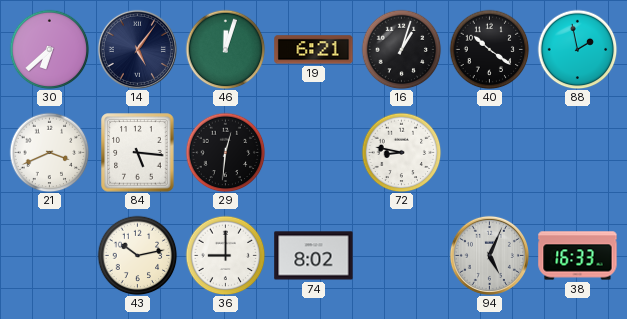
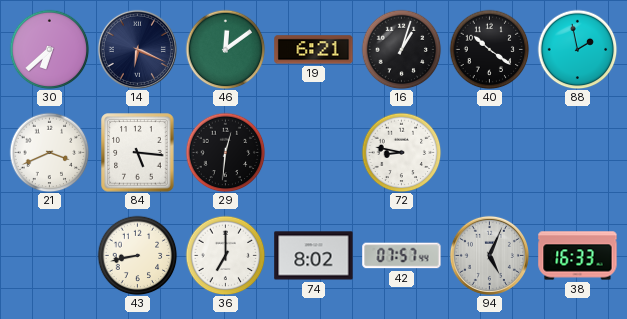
14: 5:06 -> 6:19 (137, 49)
46: 12:03 -> 12:09 (225, 49)
43: 10:13 -> 8:43 (137, 255)
36: 9:00 -> 7:00 (225, 255)
42: none -> 07:57 (402, 256)
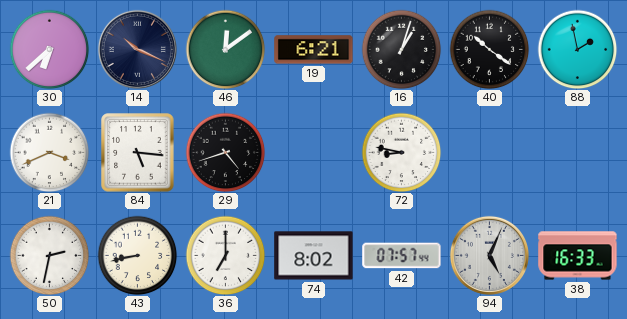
14: 6:19 -> 10:19 (137, 49)
29: 12:31 -> 4:42 (225, 152)
50: none -> 2:32 (49, 255)
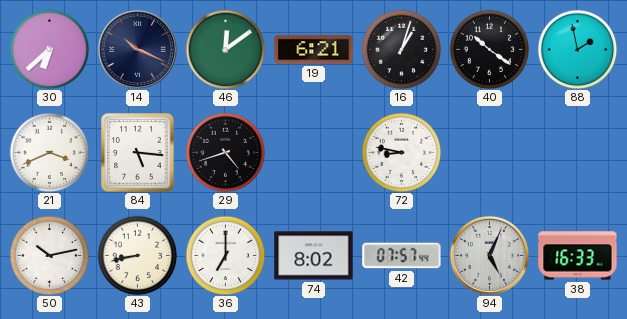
50: 2:32 -> 10:13 (49, 255)
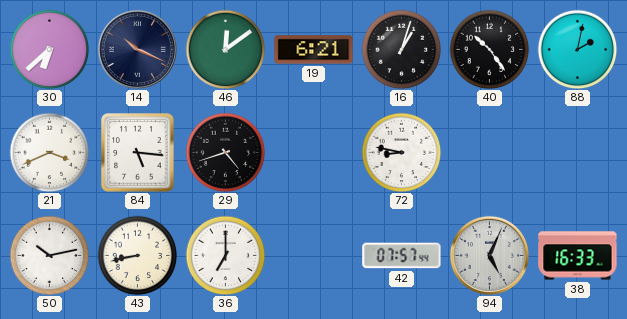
40: 10:21 -> 10:24 (489, 49)
88: 1:58 -> 2:02 (577, 49)
74: 8:02 -> none (314, 256)
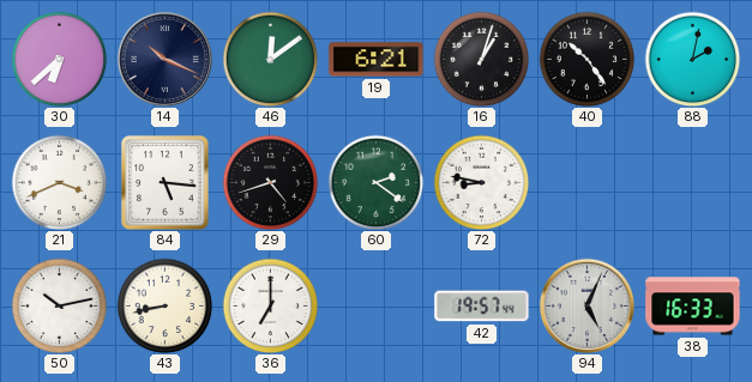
60: none -> 2:21 (375, 182)
42: 07:57 -> 19:57 (482, 307)
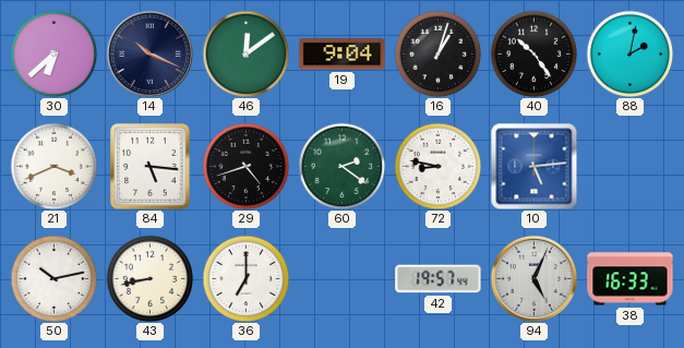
19: 6:21 -> 9:04 (343, 55)
10: none -> 5:14 (533, 166)
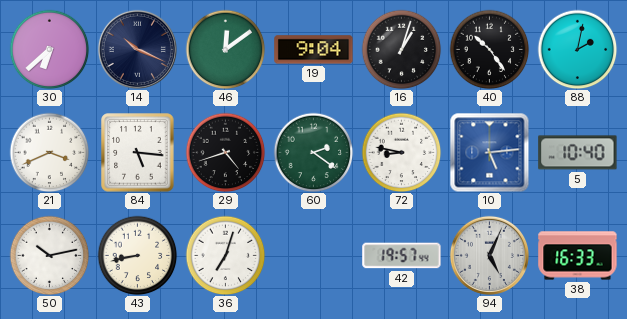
5: none -> 10:40 (578, 153)
36: 7:00 -> 7:03 (225, 255)
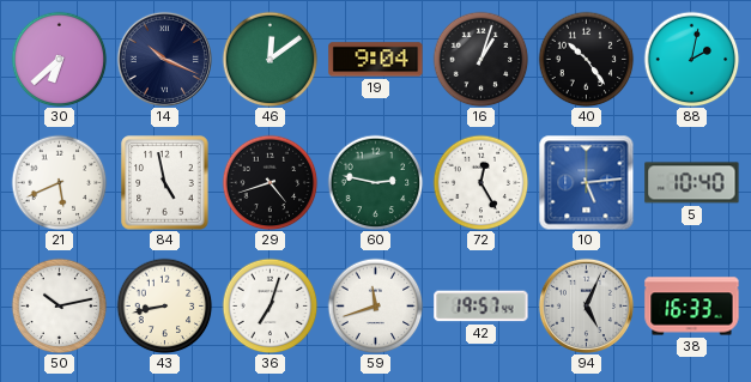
21: 3:41 -> 5:41 (59, 182)
84: 5:16 -> 4:58 (165, 183)
60: 2:21 -> 2:47 (375, 182)
72: 8:47 -> 12:25 (480, 182)
59: none -> 11:42 (375, 305)
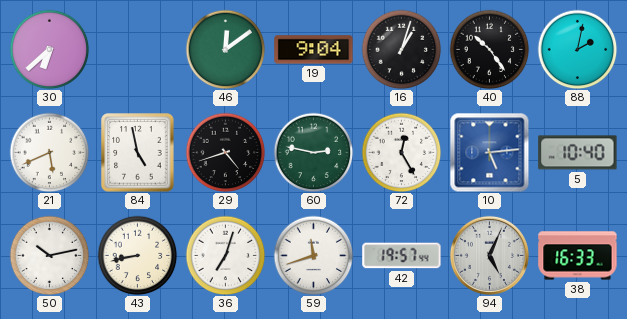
14: 10:19 -> none (164, 59)
